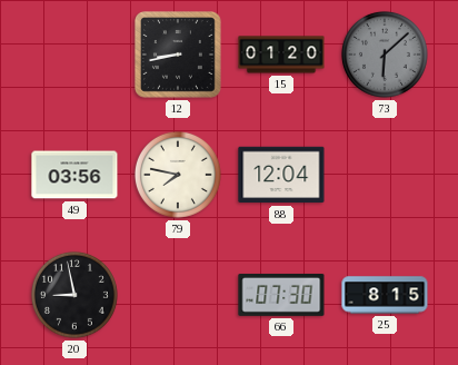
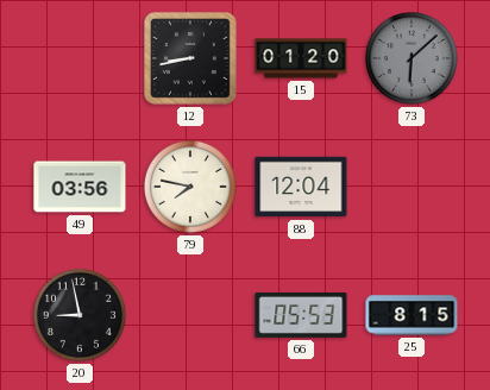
66: 07:30 -> 05:53 (301, 315)
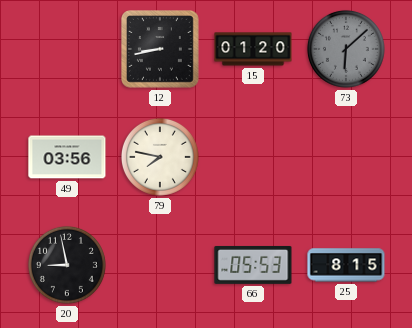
88: 12:04 -> none (301, 187)
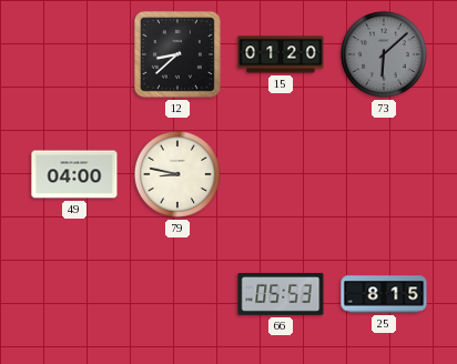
12: 8:43 -> 8:38 (179, 55)
49: 03:56 -> 04:00 (74, 174)
79: 7:47 -> 8:47 (177, 174)
20: 8:58 -> none (67, 265)
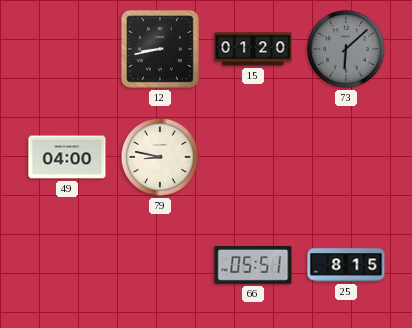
12: 8:38 -> 8:43 (161, 50)
66: 05:53 -> 05:51 (253, 265)
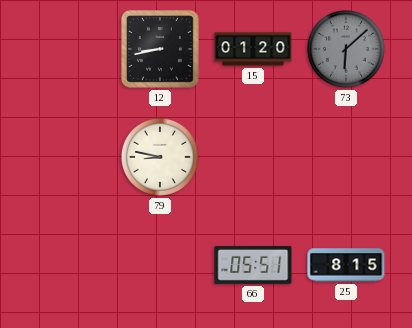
49: 04:00 -> none (67, 157)
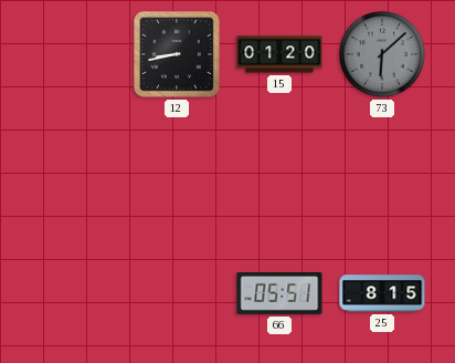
79: 8:47 -> none (160, 157)
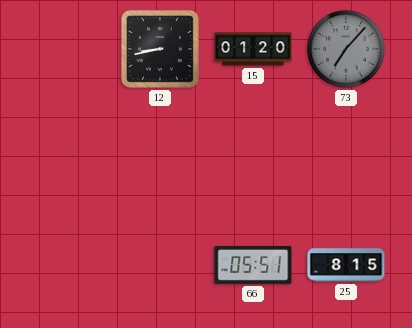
73: 6:08 -> 7:07 (346, 49)
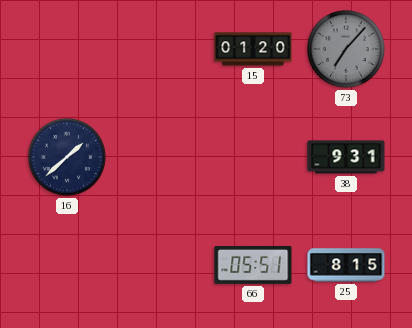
12: 8:43 -> none (161, 50)
16: none -> 1:38 (67, 157)
38: none -> 9:31 (346, 157)
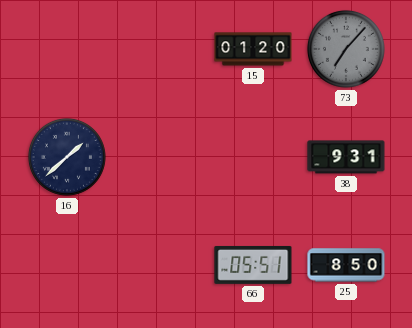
25: 8:15 -> 8:50 (346, 265)
